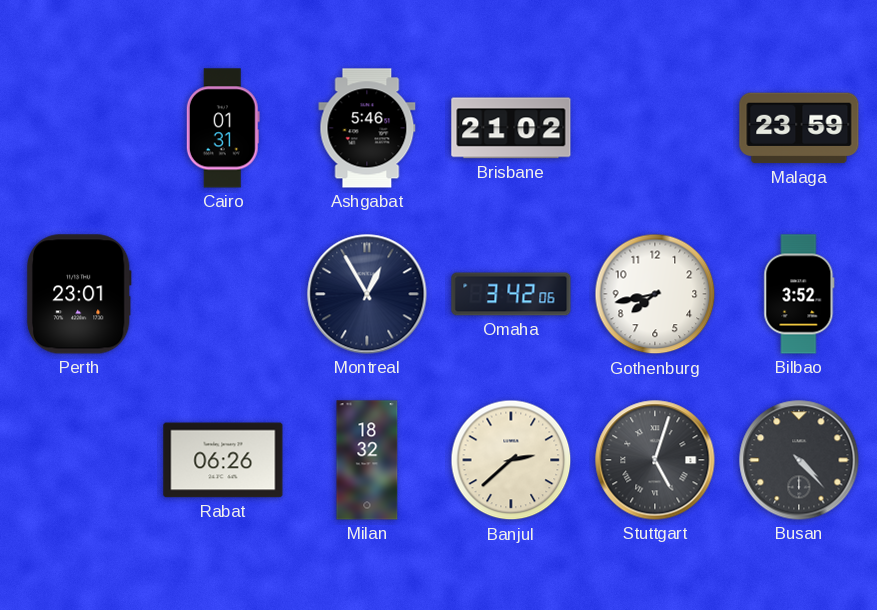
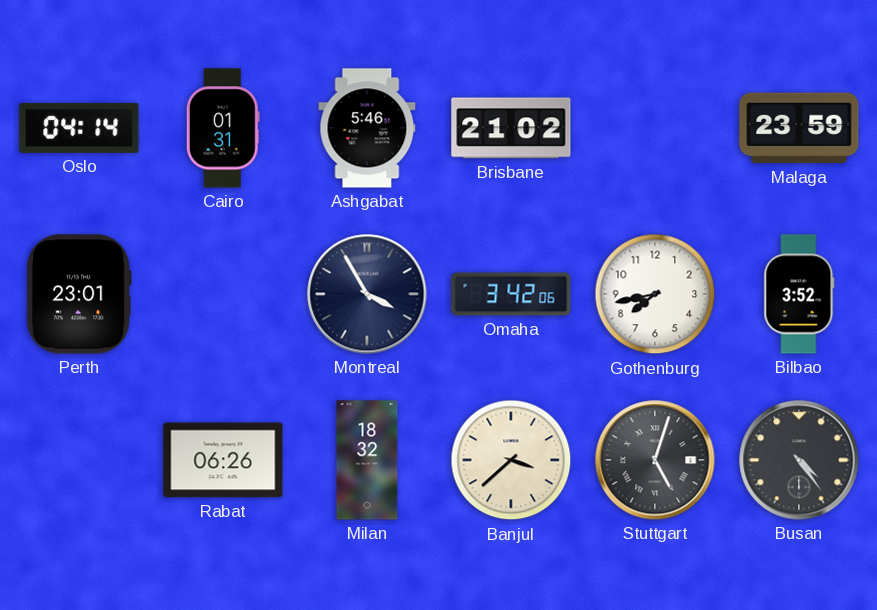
Oslo: none -> 04:14 (79, 128)
Montreal: 12:55 -> 3:55 (367, 294)
Banjul: 2:38 -> 3:38 (511, 460)
Busan: 4:23 -> 4:24 (799, 460)
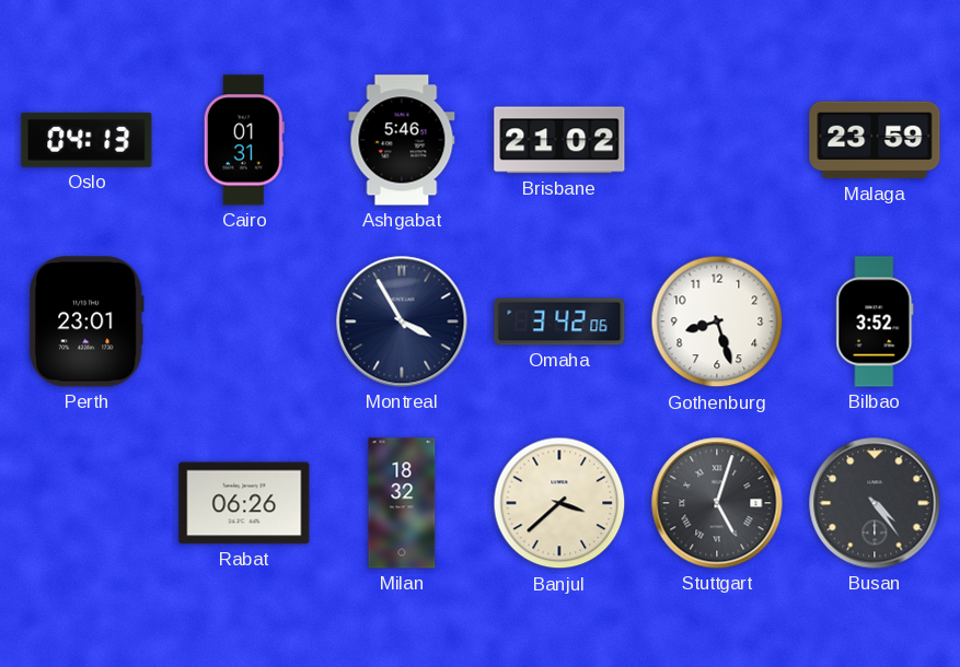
Oslo: 04:14 -> 04:13 (86, 140)
Gothenburg: 7:43 -> 8:27 (717, 321)
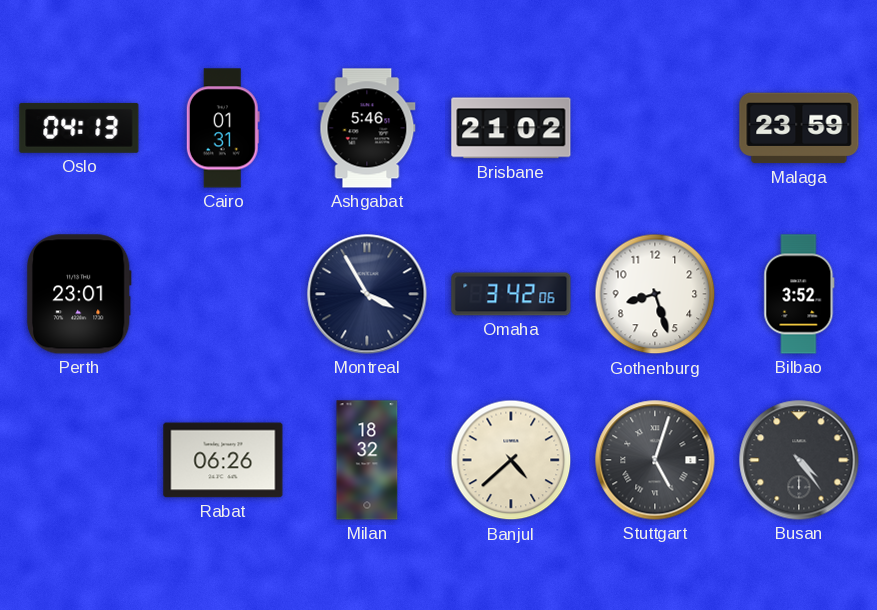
Banjul: 3:38 -> 4:38 (511, 460)
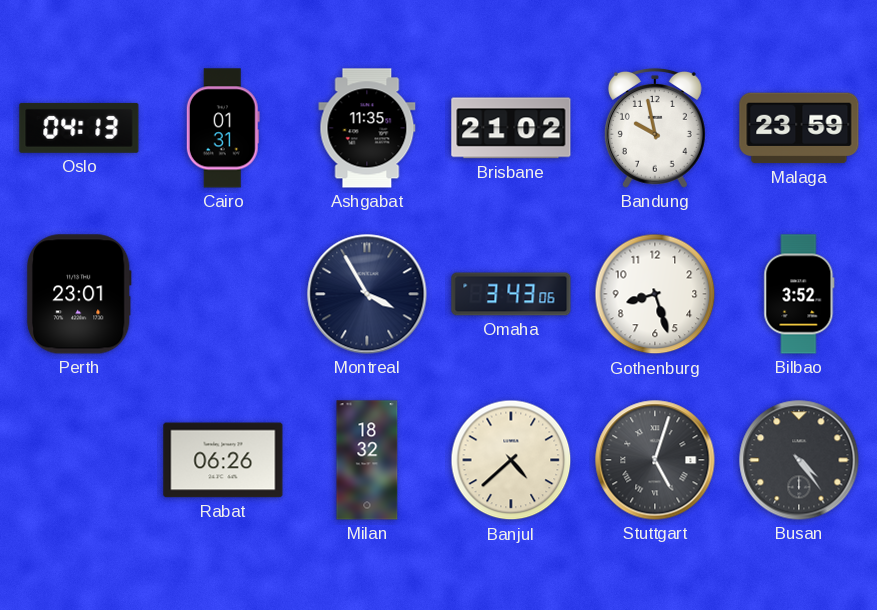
Ashgabat: 5:46 -> 11:35 (367, 128)
Bandung: none -> 9:58 (655, 128)
Omaha: 3:42 -> 3:43 (511, 294)
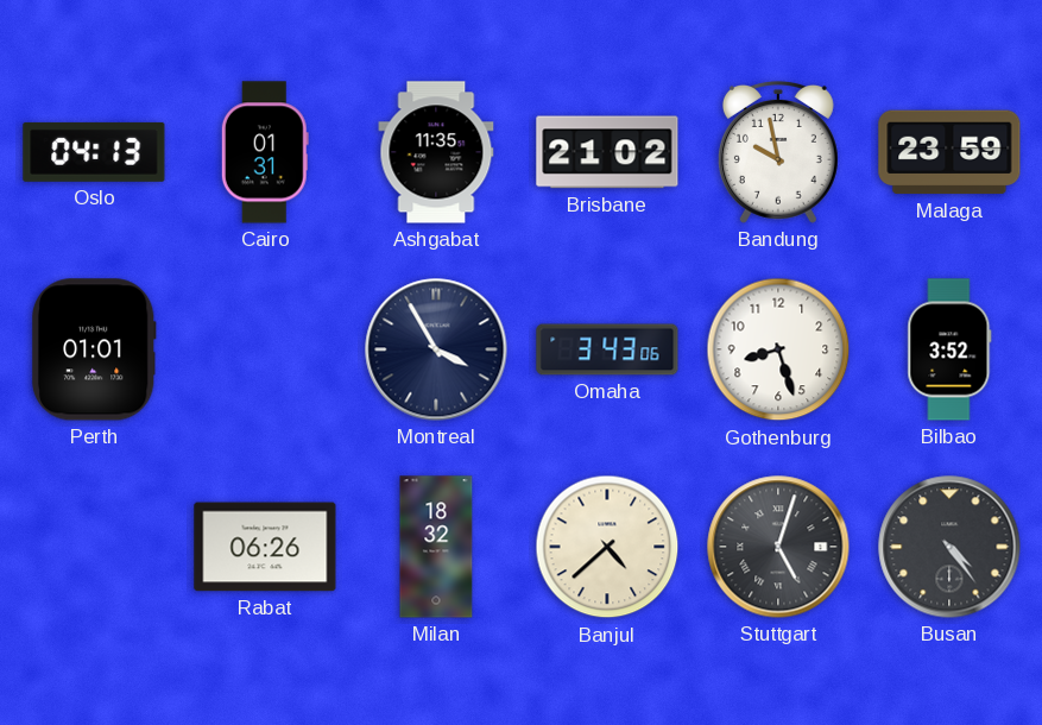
Perth: 23:01 -> 01:01 (94, 349)
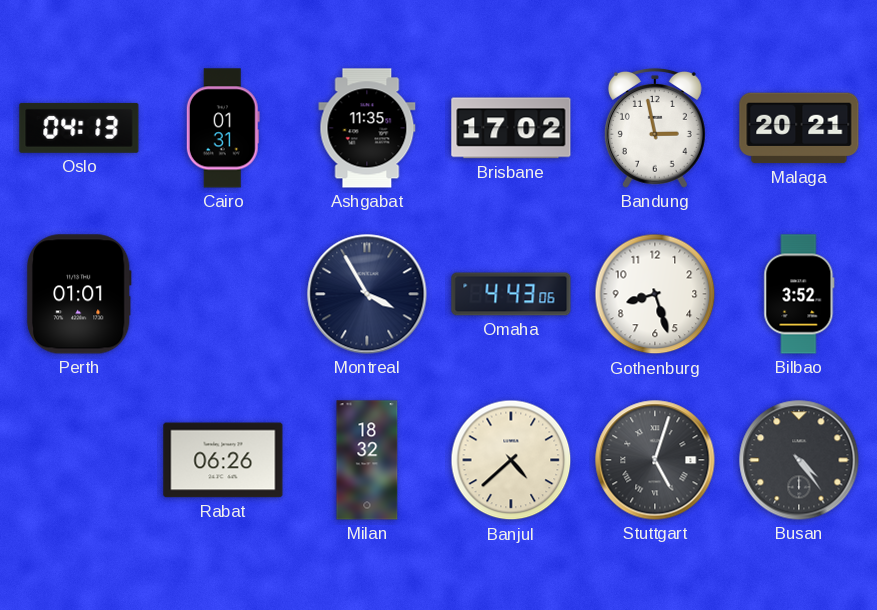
Brisbane: 21:02 -> 17:02 (511, 128)
Bandung: 9:58 -> 2:58 (655, 128)
Malaga: 23:59 -> 20:21 (799, 128)
Omaha: 3:43 -> 4:43 (511, 294)
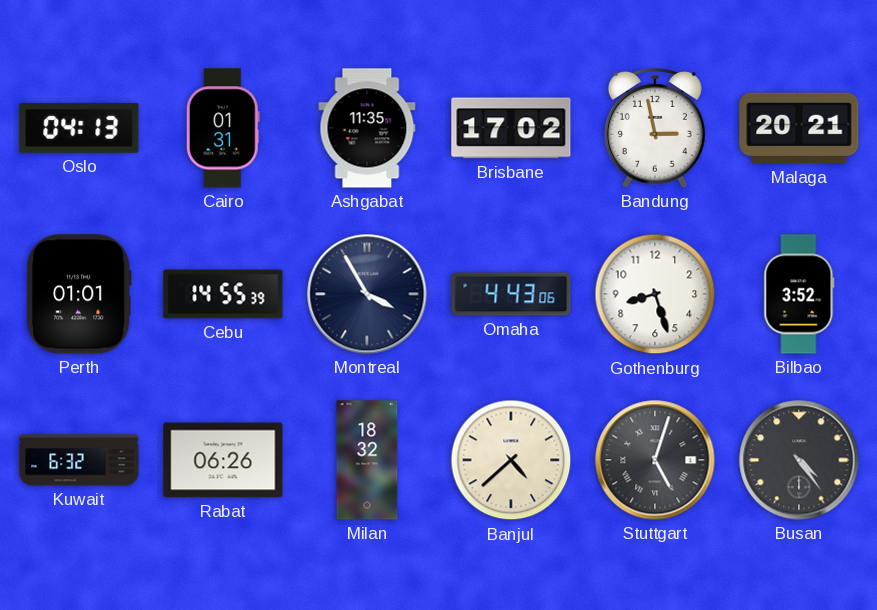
Cebu: none -> 14:55 (223, 294)
Kuwait: none -> 6:32 (79, 460)
